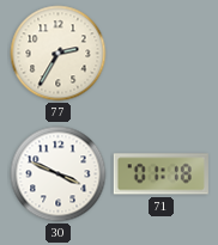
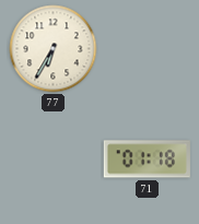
77: 2:35 -> 6:35 (54, 49)
30: 3:49 -> none (59, 174)
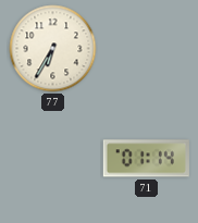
71: 01:18 -> 01:14 (146, 159)
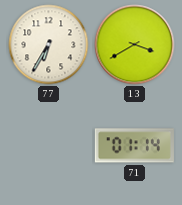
13: none -> 3:40 (135, 45)
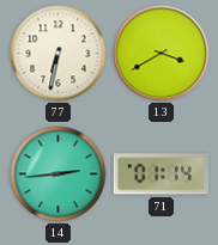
77: 6:35 -> 6:32 (59, 54)
14: none -> 2:44 (59, 174)
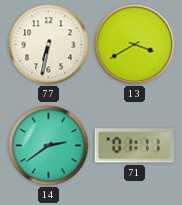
14: 2:44 -> 2:39 (49, 146)
71: 01:14 -> 01:11 (134, 146)
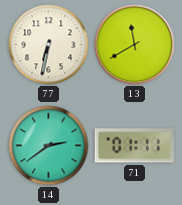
13: 3:40 -> 11:40 (135, 45)
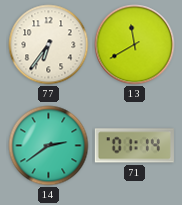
77: 6:32 -> 6:36 (49, 45)
71: 01:11 -> 01:14 (134, 146)
